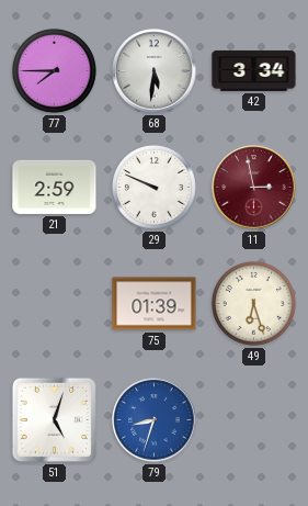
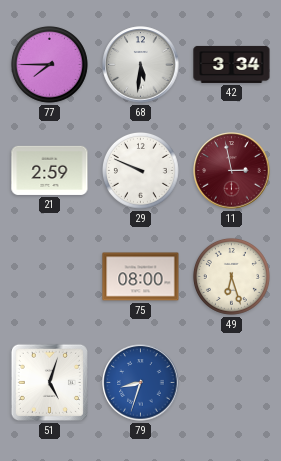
75: 01:39 -> 08:00 (141, 277)
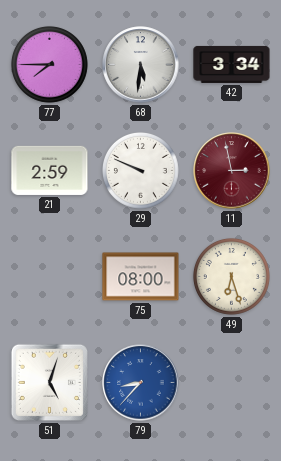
79: 8:33 -> 8:37 (141, 383)
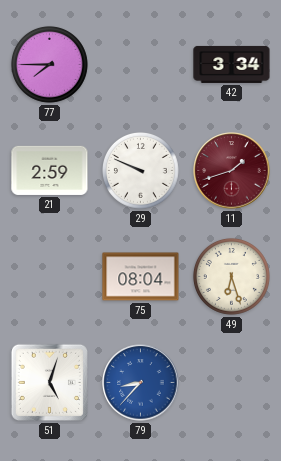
68: 5:31 -> none (141, 65)
11: 2:58 -> 1:42 (232, 171)
75: 08:00 -> 08:04 (141, 277)
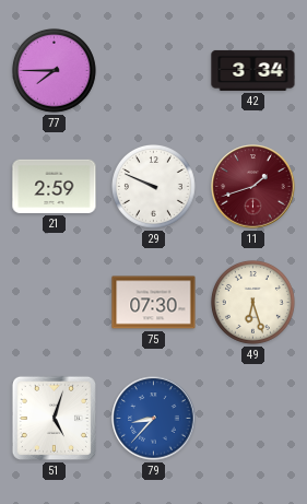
75: 08:04 -> 07:30 (154, 303)
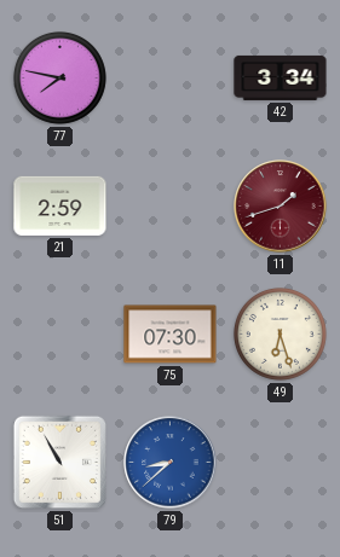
77: 7:45 -> 7:47 (59, 77)
29: 9:49 -> none (153, 186)
51: 5:03 -> 10:55 (59, 462)
79: 8:37 -> 8:38 (171, 463)
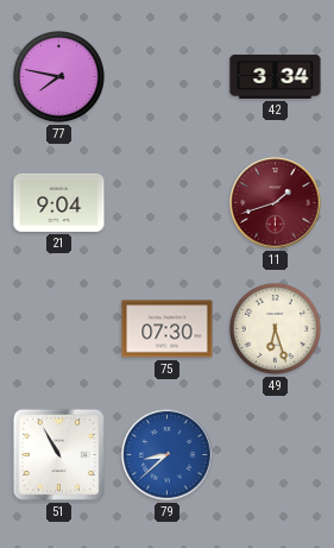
21: 2:59 -> 9:04 (59, 202)
